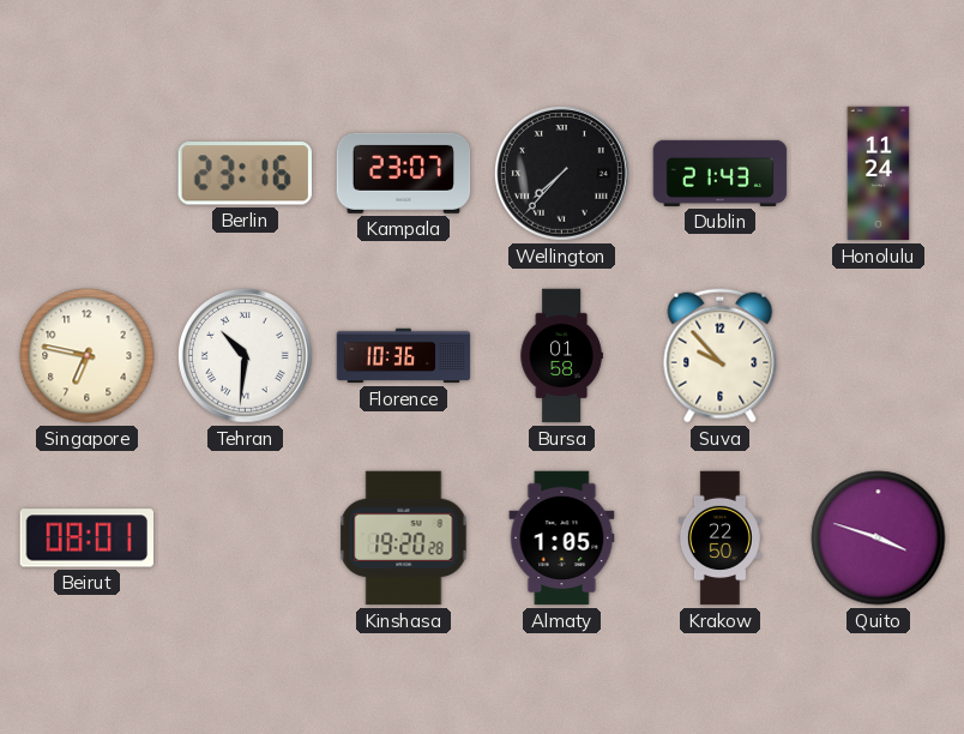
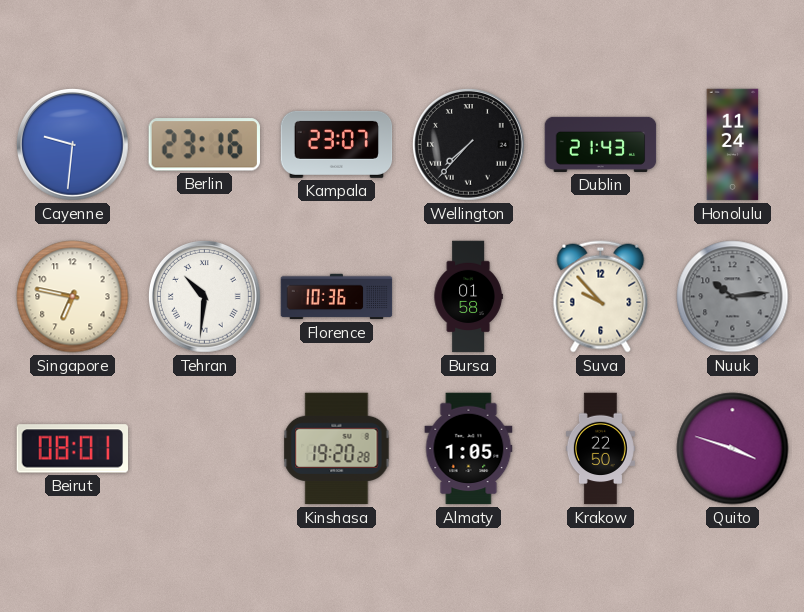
Cayenne: none -> 9:31 (72, 144)
Nuuk: none -> 10:14 (733, 297)
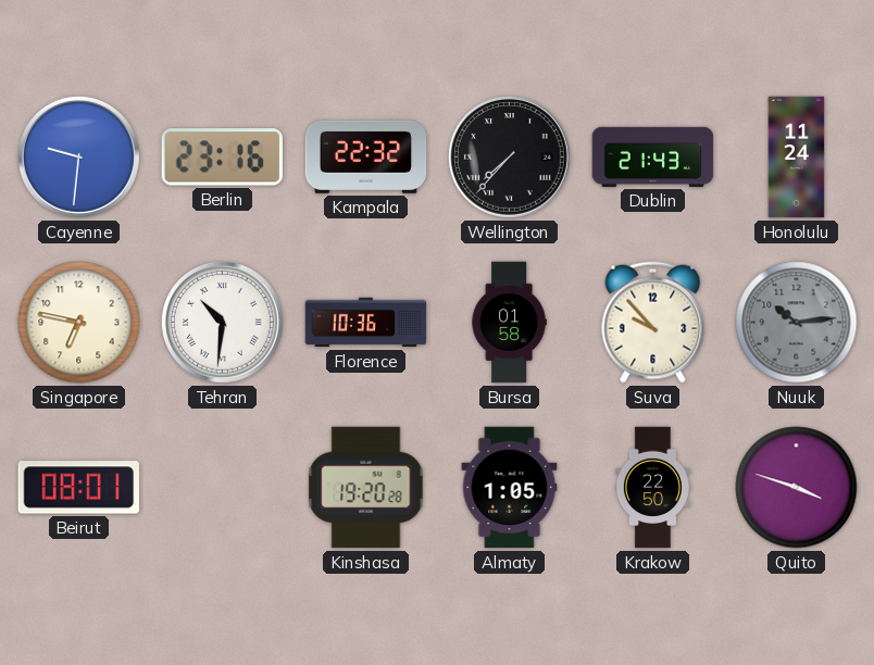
Kampala: 23:07 -> 22:32 (366, 156)
